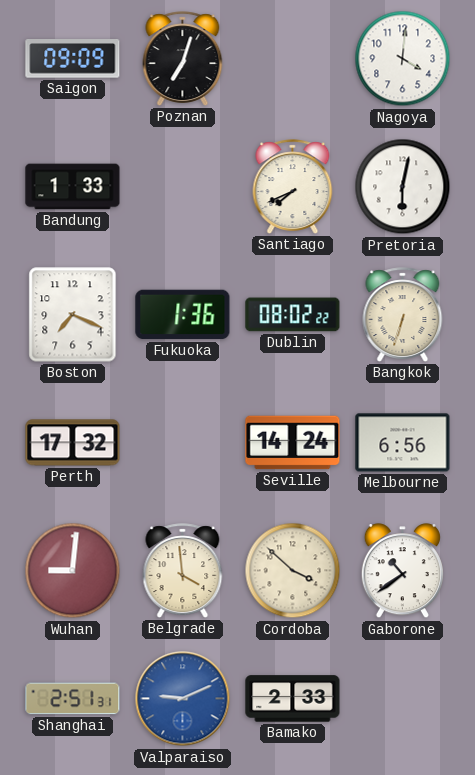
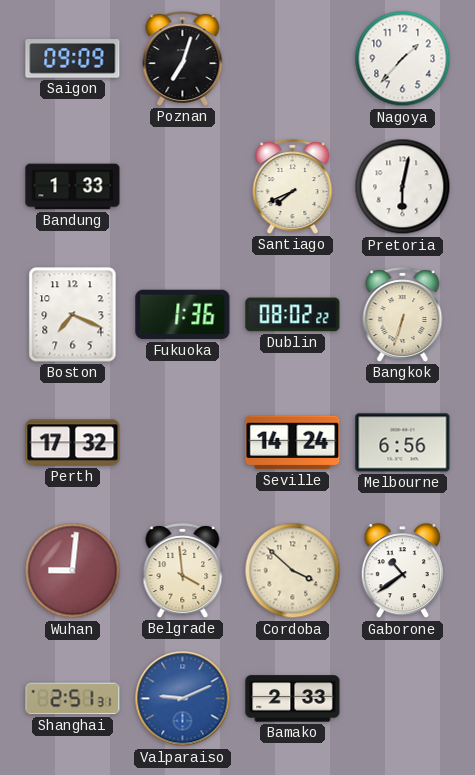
Nagoya: 4:01 -> 1:37 (403, 59)
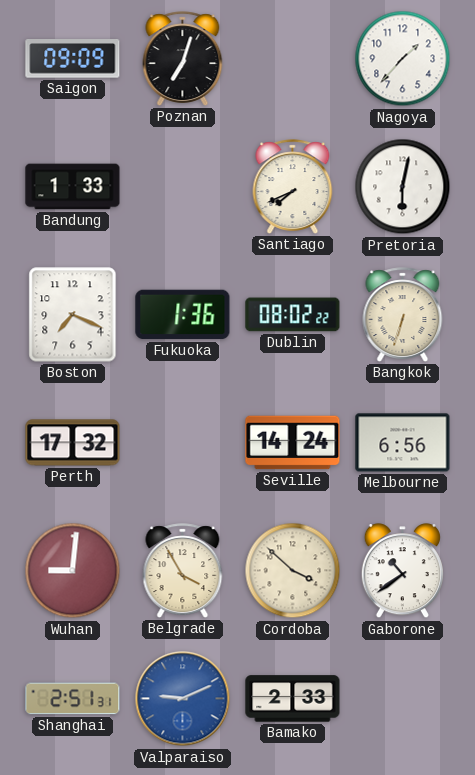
Belgrade: 3:59 -> 3:55 (183, 571)
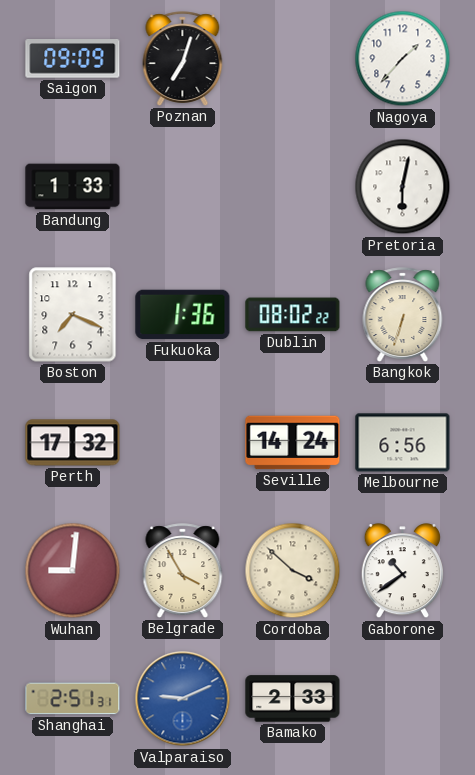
Santiago: 7:41 -> none (293, 187)
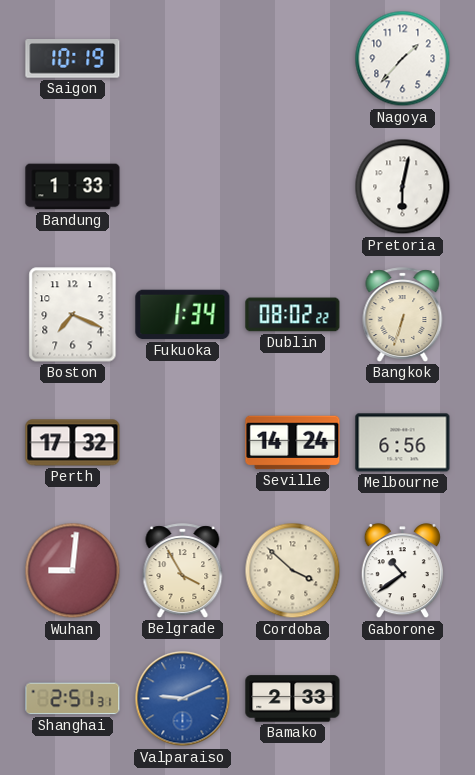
Saigon: 09:09 -> 10:19 (73, 59)
Poznan: 7:03 -> none (183, 59)
Fukuoka: 1:36 -> 1:34 (183, 315)
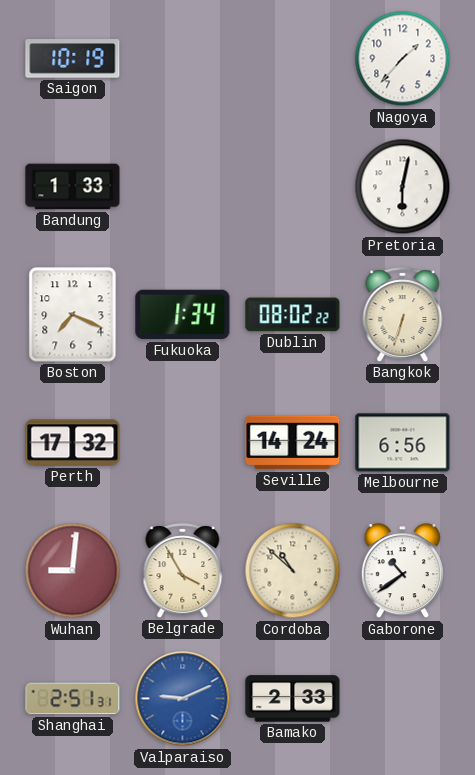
Cordoba: 3:52 -> 10:52 (293, 571)
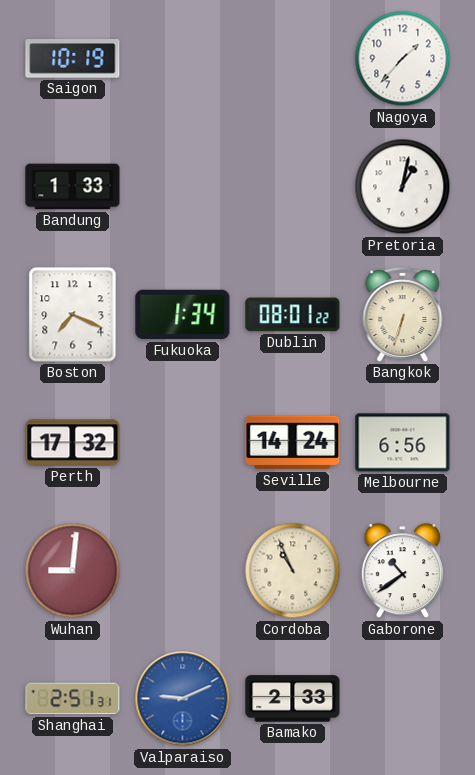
Pretoria: 6:02 -> 1:02 (403, 187)
Dublin: 08:02 -> 08:01 (293, 315)
Belgrade: 3:55 -> none (183, 571)
Cordoba: 10:52 -> 10:56 (293, 571)
